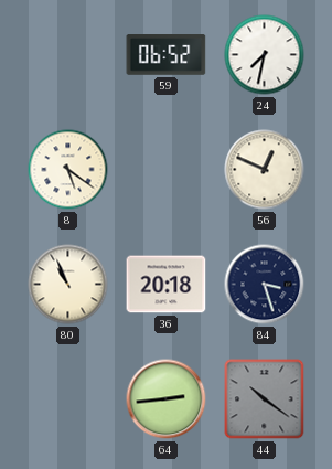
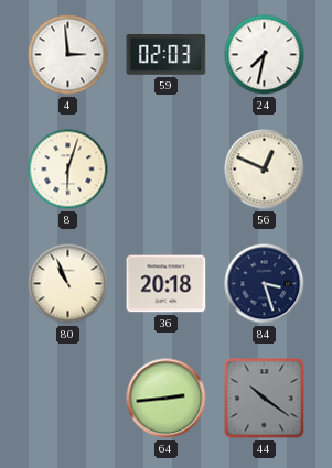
4: none -> 2:59 (68, 55)
59: 06:52 -> 02:03 (167, 55)
8: 5:21 -> 6:03 (68, 170)
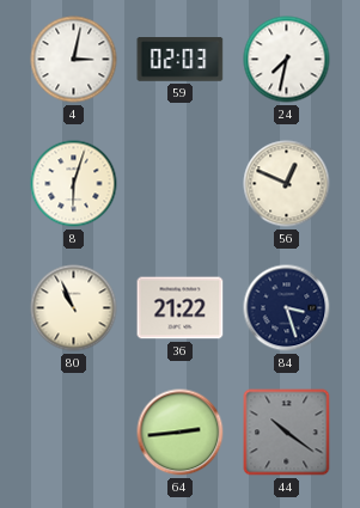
4: 2:59 -> 3:02 (74, 60)
36: 20:18 -> 21:22 (181, 308)
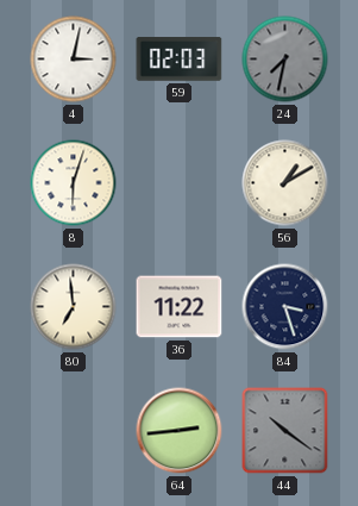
24 dial: white -> grey (285, 60)
56: 12:49 -> 1:10 (285, 183)
80: 10:56 -> 6:59 (74, 307)
36: 21:22 -> 11:22 (180, 307)
